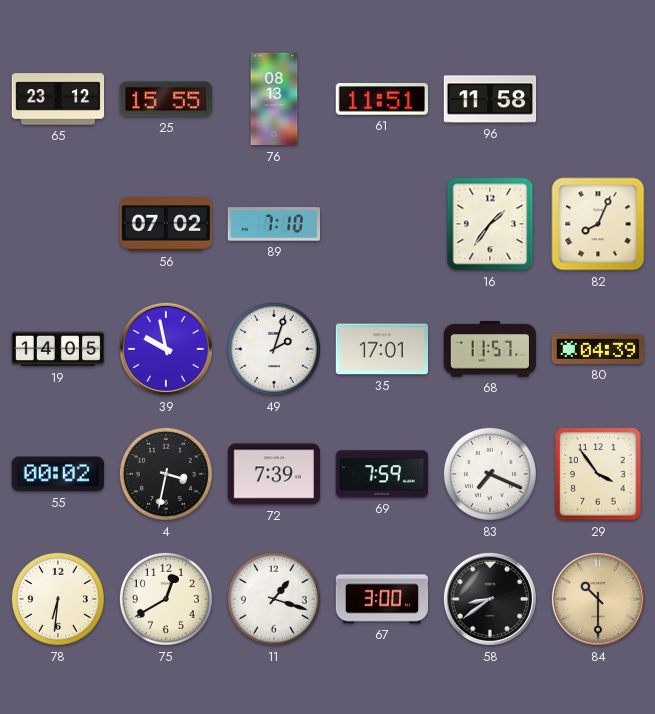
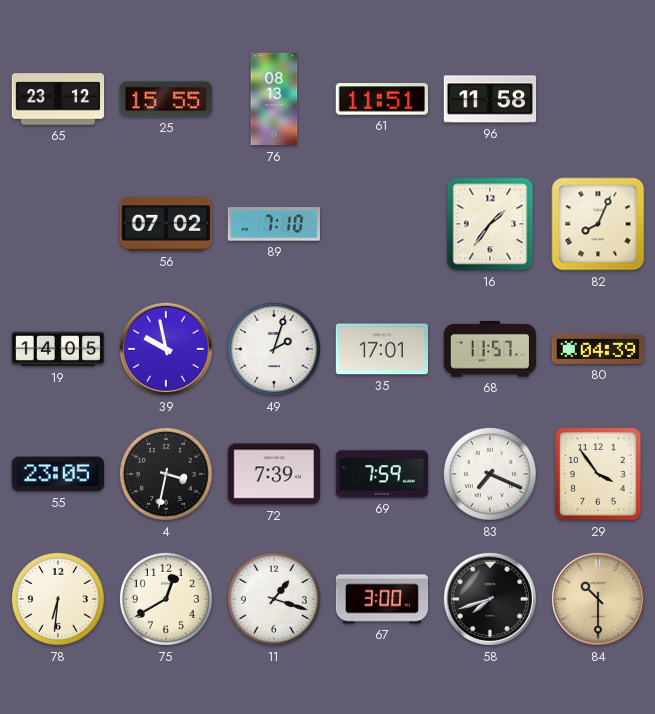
55: 00:02 -> 23:05 (57, 474)
58: 8:39 -> 7:42 (490, 599)
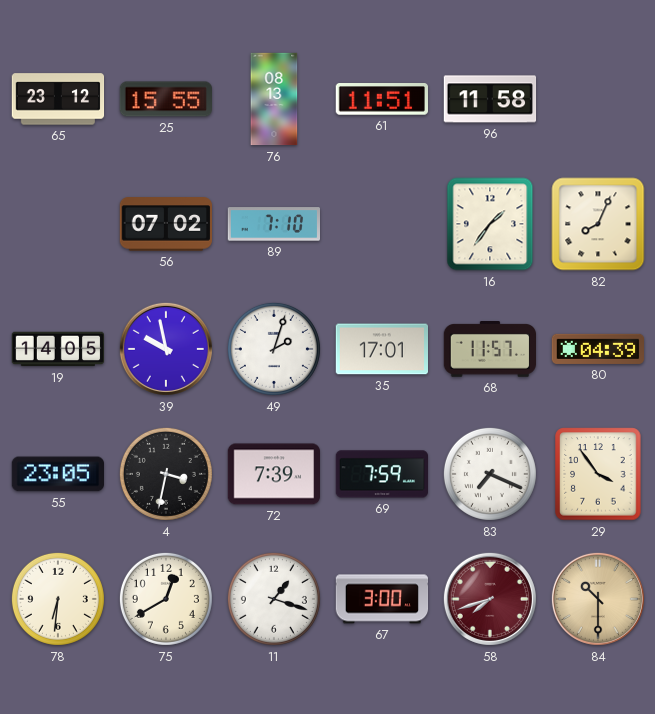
58 dial: black -> burgundy (490, 599)
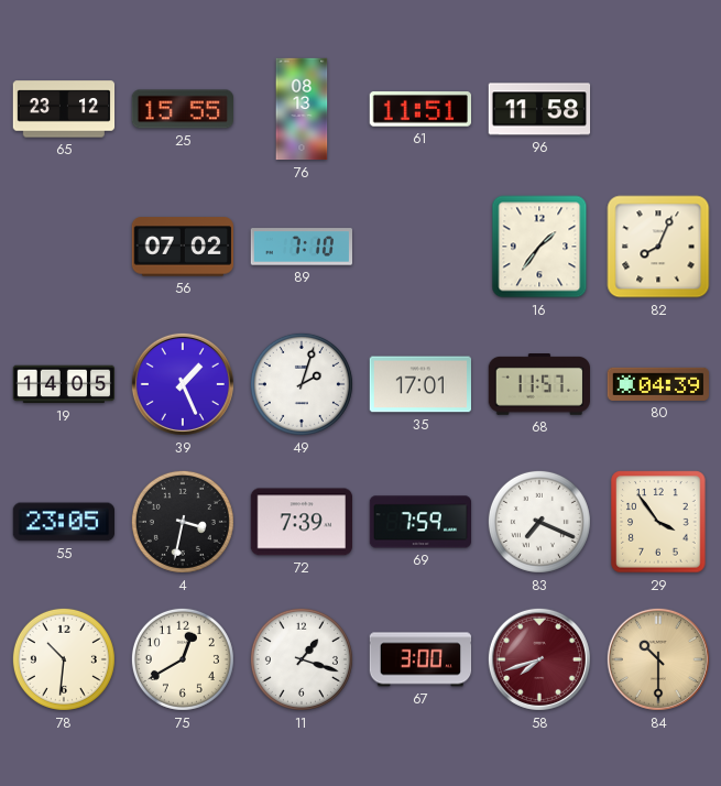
39: 9:58 -> 1:26 (183, 384)
78: 6:31 -> 10:31 (64, 659)
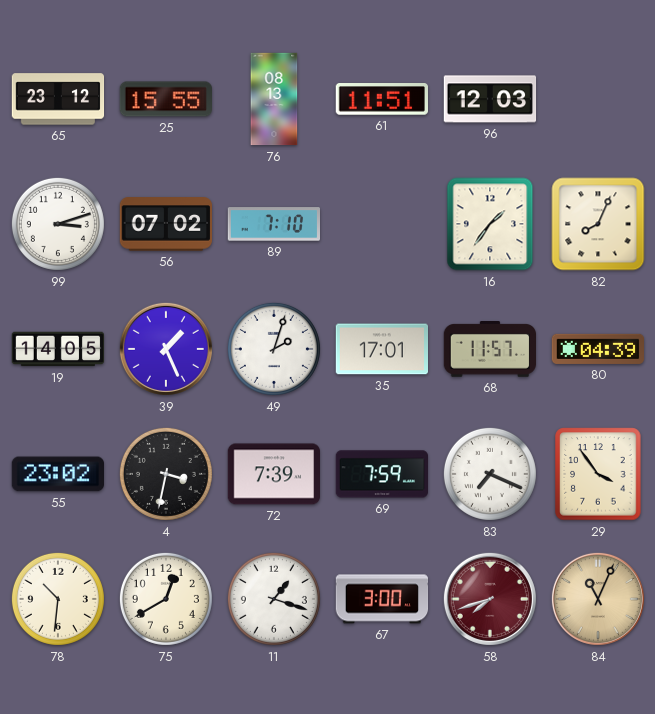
96: 11:58 -> 12:03 (490, 99)
99: none -> 3:12 (58, 224)
55: 23:05 -> 23:02 (57, 474)
84: 10:30 -> 11:04 (598, 599)
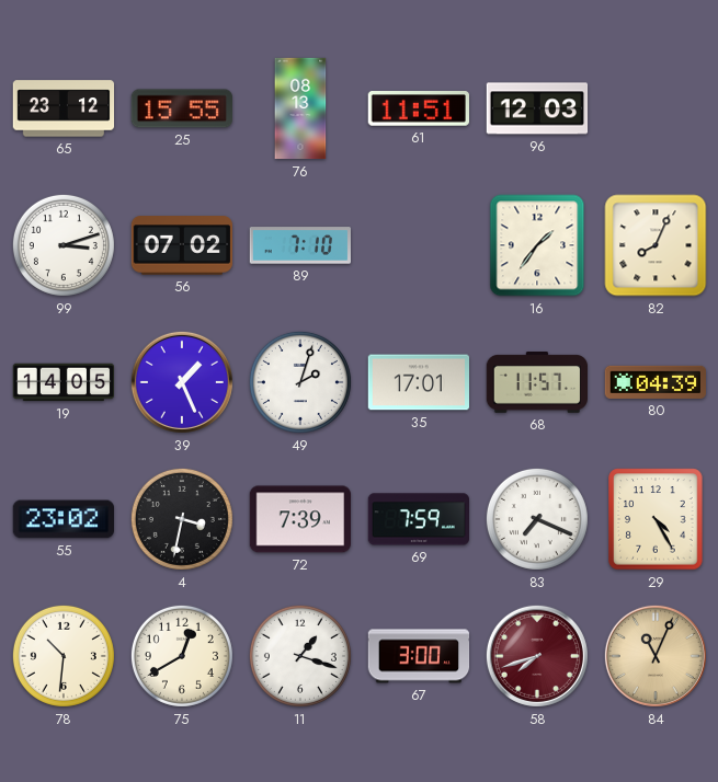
29: 3:54 -> 4:25 (656, 519)
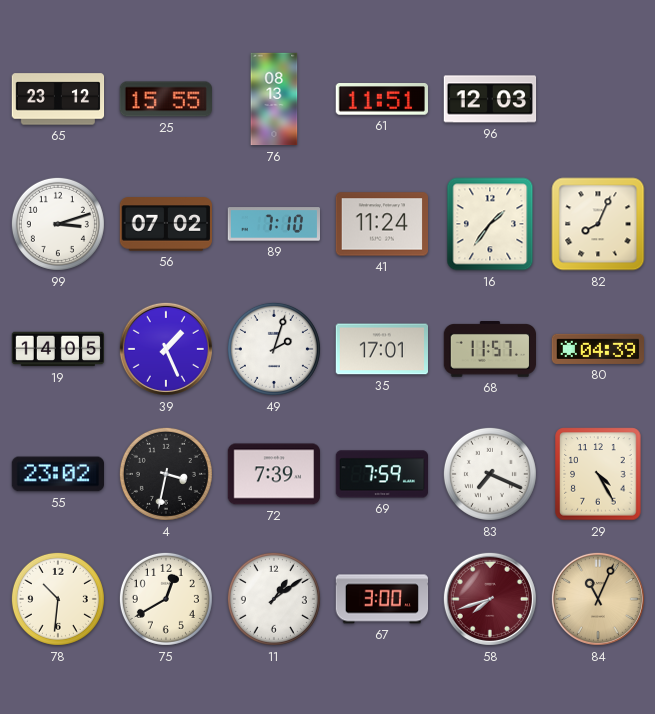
41: none -> 11:24 (382, 224)
11: 1:18 -> 1:09 (274, 599)
